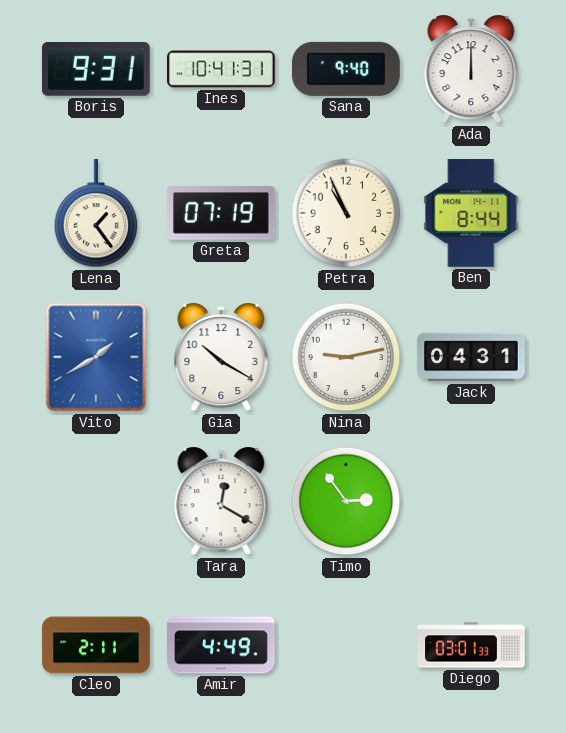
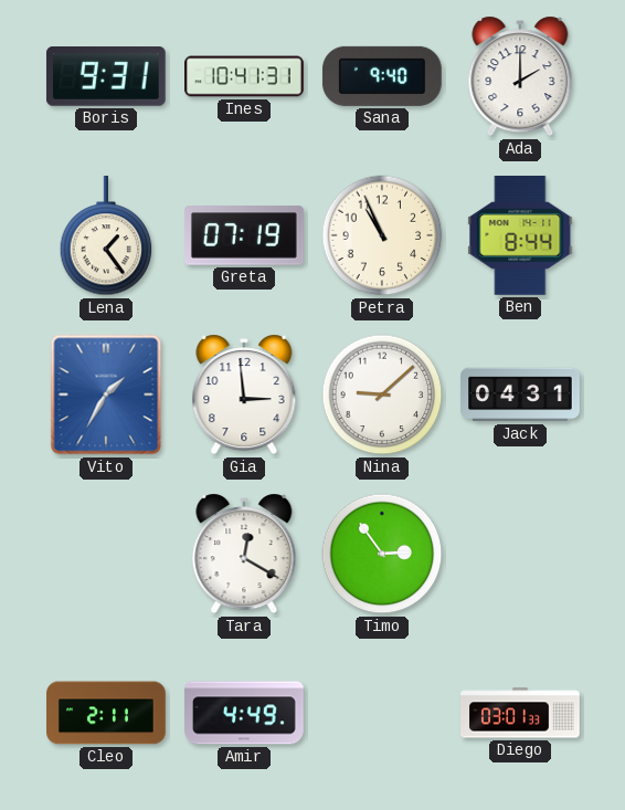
Ada: 12:00 -> 2:00 (520, 76)
Vito: 1:40 -> 1:35 (106, 395)
Gia: 10:20 -> 2:59 (244, 395)
Nina: 9:13 -> 9:08 (382, 395)
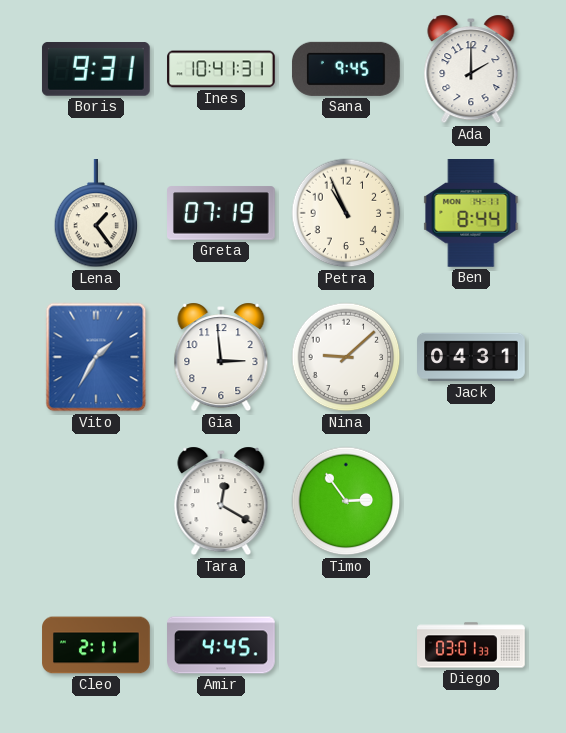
Sana: 9:40 -> 9:45 (346, 69)
Amir: 4:49 -> 4:45 (221, 645)
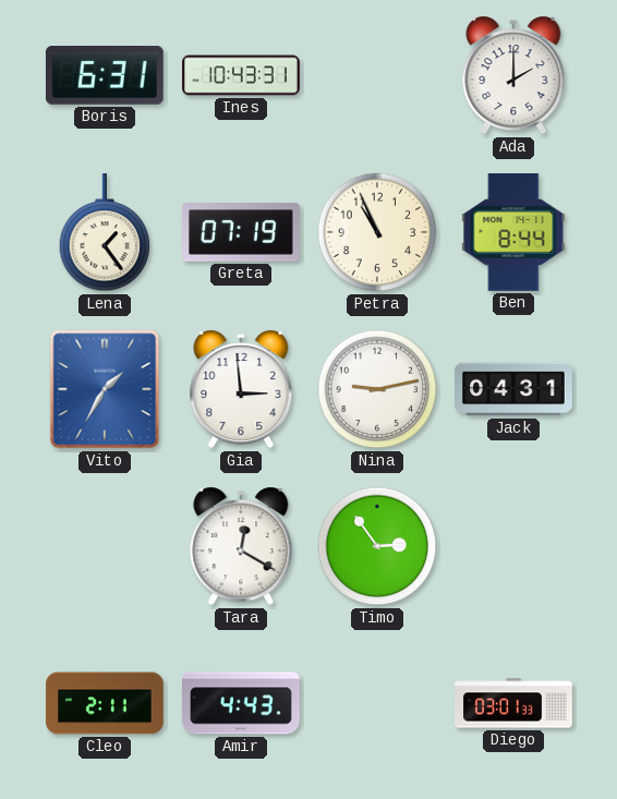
Boris: 9:31 -> 6:31 (105, 76)
Ines: 10:41 -> 10:43 (241, 75)
Sana: 9:45 -> none (346, 69)
Nina: 9:08 -> 9:13 (377, 389)
Amir: 4:45 -> 4:43 (241, 703)
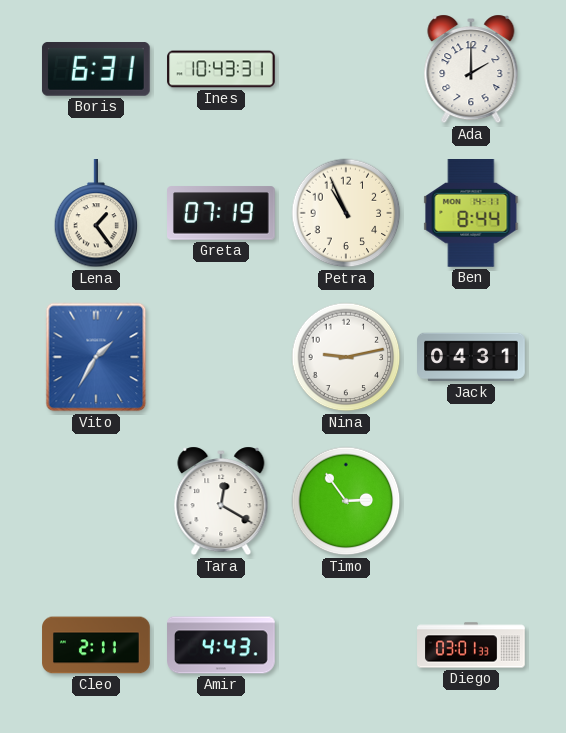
Gia: 2:59 -> none (241, 389)
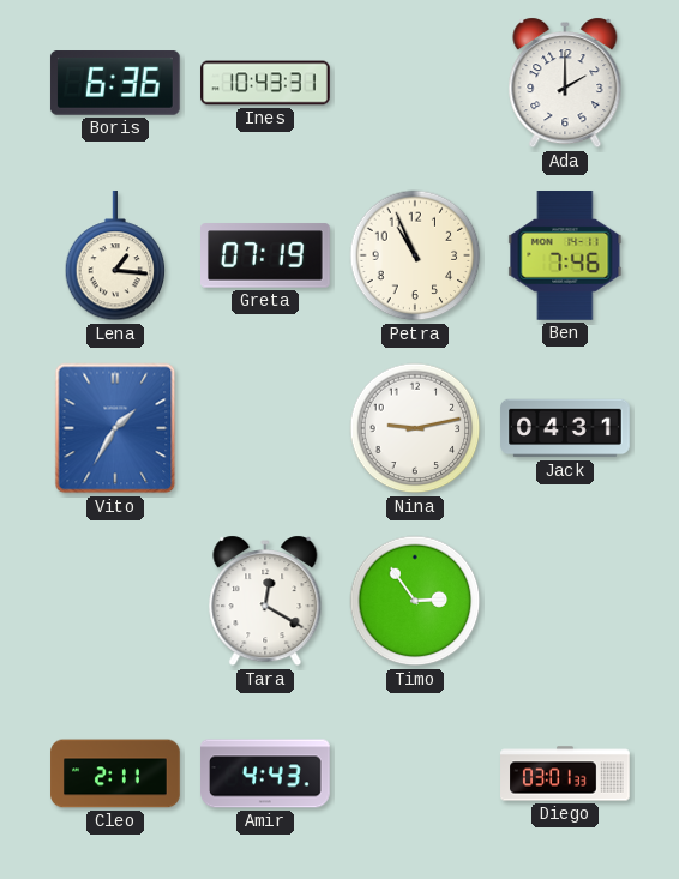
Boris: 6:31 -> 6:36 (115, 84)
Lena: 1:24 -> 1:16 (115, 257)
Ben: 8:44 -> 7:46 (565, 257)
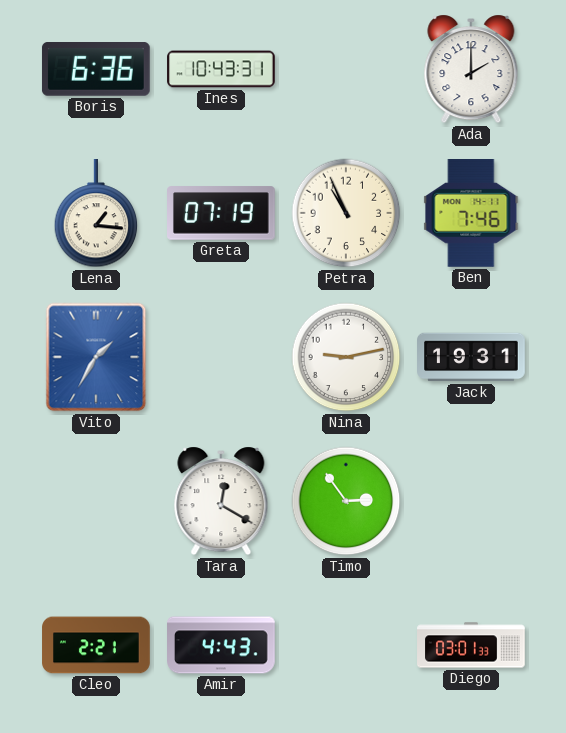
Jack: 04:31 -> 19:31 (471, 357)
Cleo: 2:11 -> 2:21 (96, 645)
